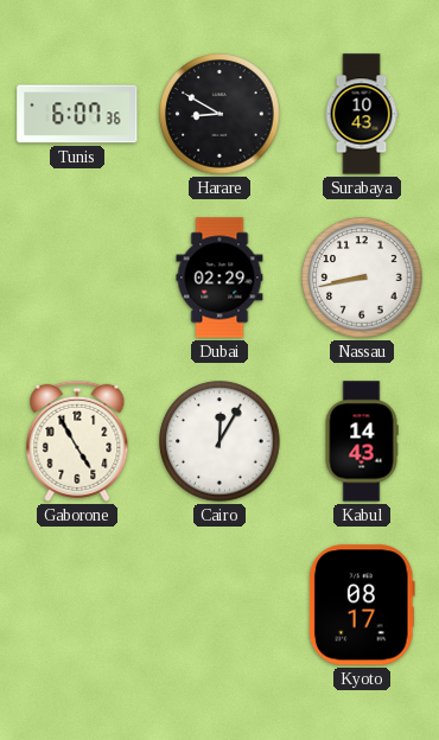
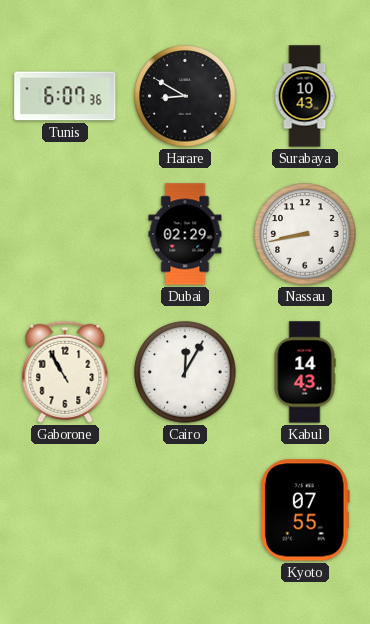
Gaborone: 4:55 -> 10:55 (65, 372)
Kyoto: 08:17 -> 07:55 (305, 510)
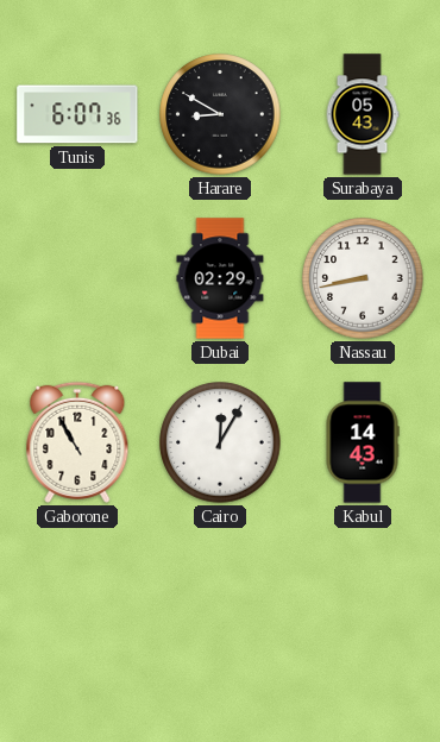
Surabaya: 10:43 -> 05:43 (363, 114)
Kyoto: 07:55 -> none (305, 510)
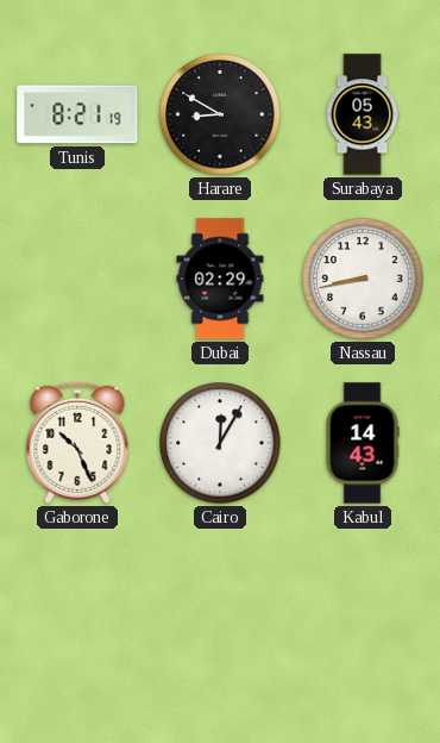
Tunis: 6:07 -> 8:21 (77, 114)
Gaborone: 10:55 -> 10:26 (77, 443)
